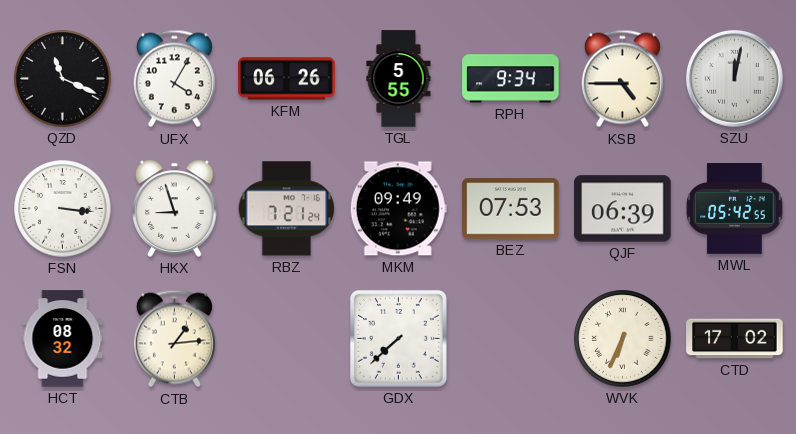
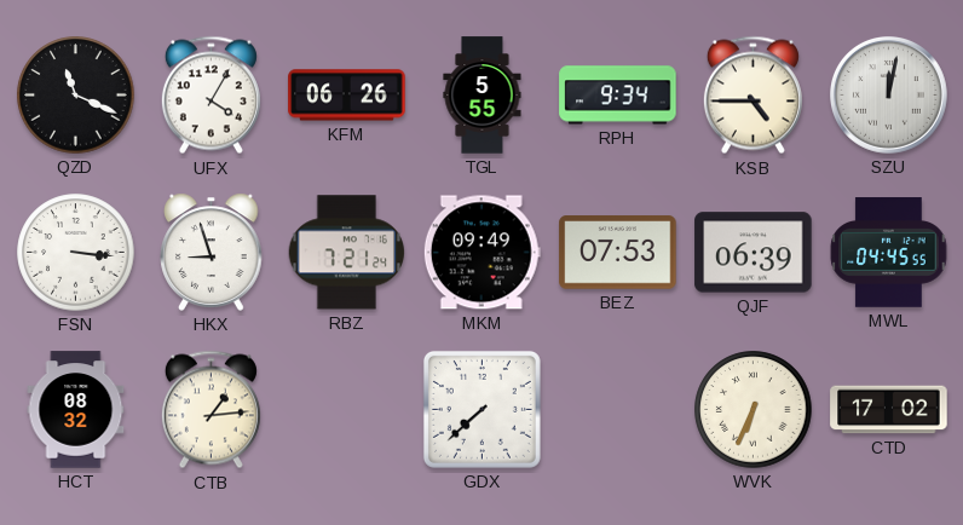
MWL: 05:42 -> 04:45 (889, 253)
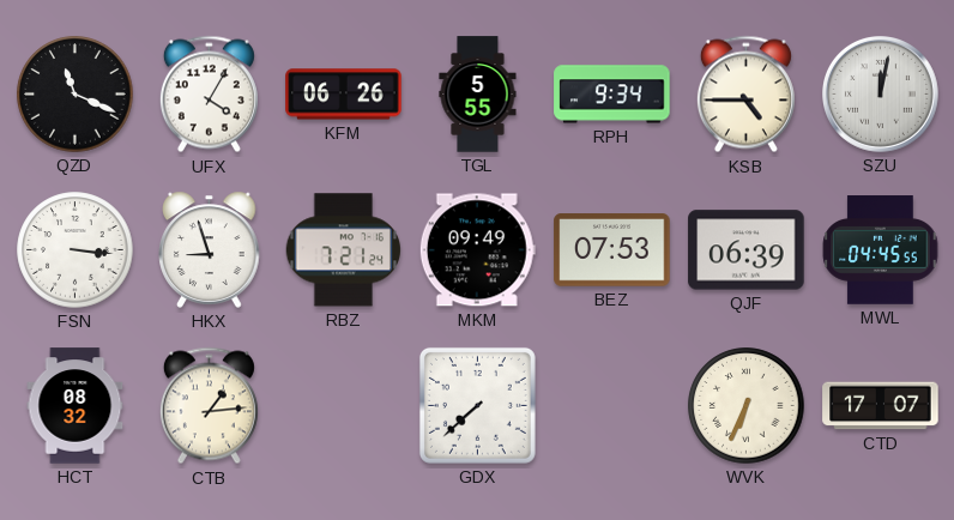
CTD: 17:02 -> 17:07 (881, 406)
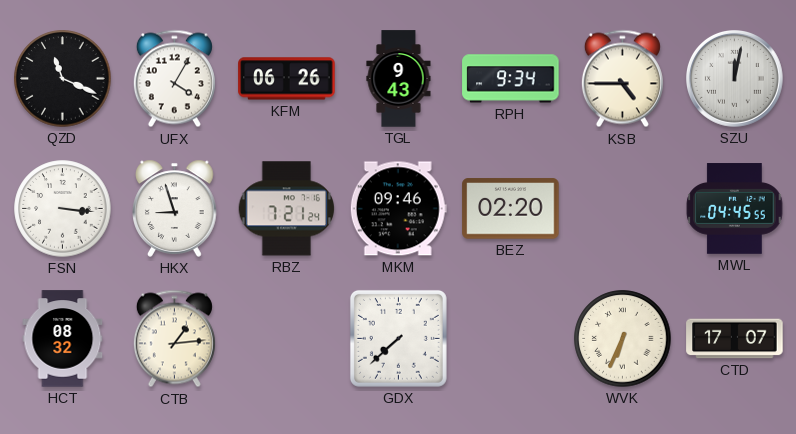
TGL: 5:55 -> 9:43 (399, 79)
MKM: 09:49 -> 09:46 (398, 209)
BEZ: 07:53 -> 02:20 (511, 209)
QJF: 06:39 -> none (747, 250)
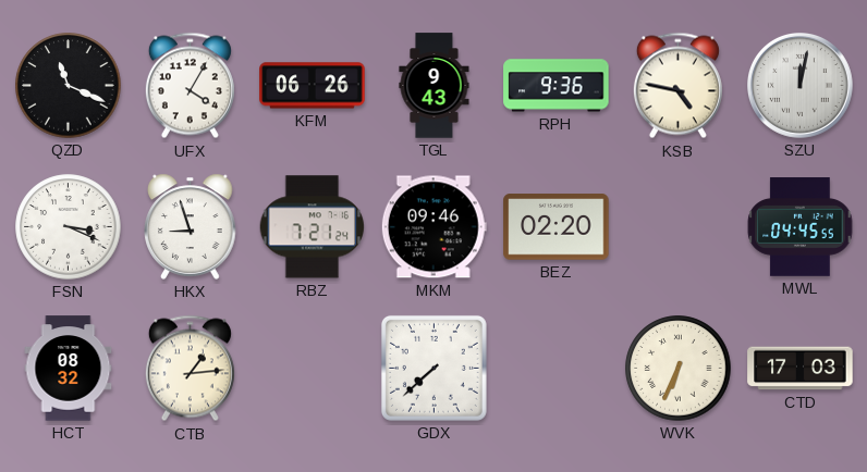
RPH: 9:34 -> 9:36 (557, 86)
KSB: 4:45 -> 4:47 (677, 86)
FSN: 3:16 -> 3:19 (69, 227)
CTD: 17:07 -> 17:03 (801, 369)
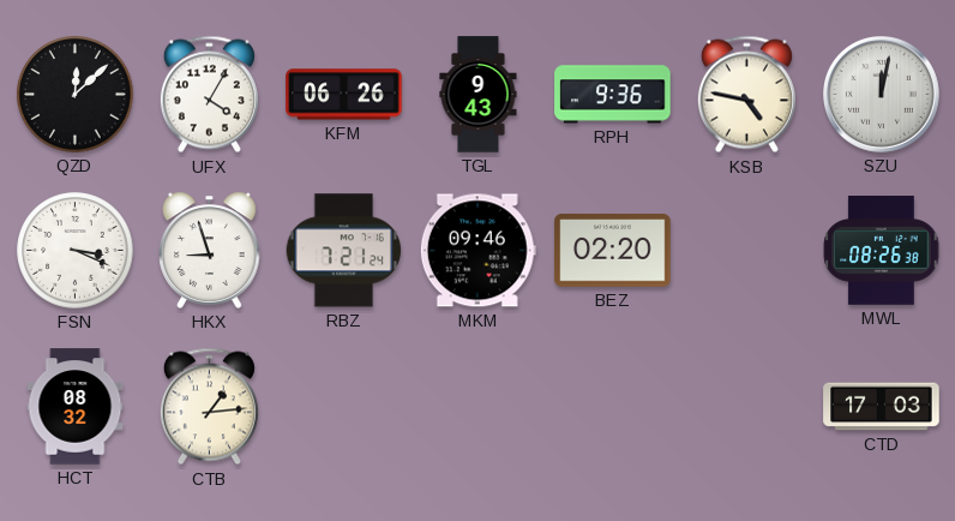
QZD: 11:19 -> 12:08 (76, 95)
MWL: 04:45 -> 08:26 (882, 251)
GDX: 7:38 -> none (433, 368)
WVK: 6:34 -> none (679, 369)
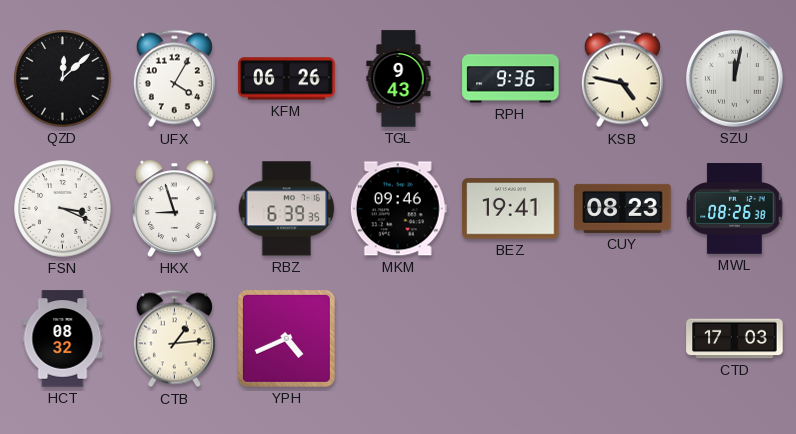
RBZ: 7:21 -> 6:39 (286, 209)
BEZ: 02:20 -> 19:41 (511, 209)
CUY: none -> 08:23 (623, 208)
YPH: none -> 4:41 (286, 338)
